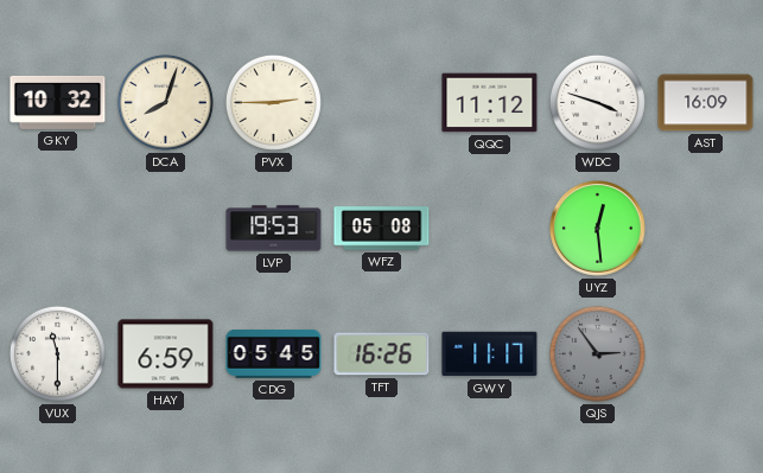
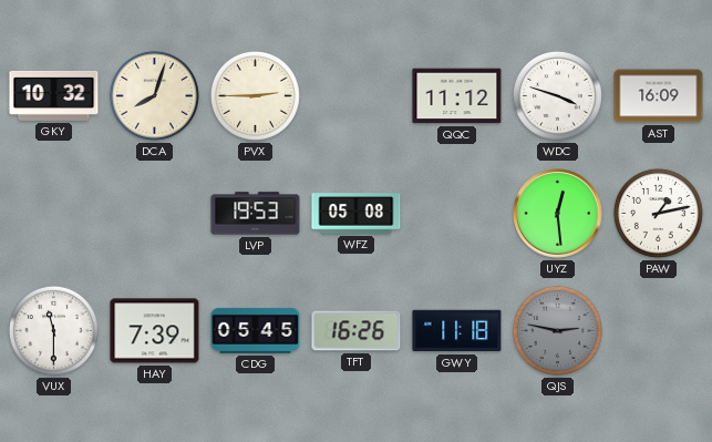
PAW: none -> 1:13 (658, 213)
HAY: 6:59 -> 7:39 (155, 331)
GWY: 11:17 -> 11:18 (457, 331)
QJS: 2:54 -> 2:47 (557, 330)
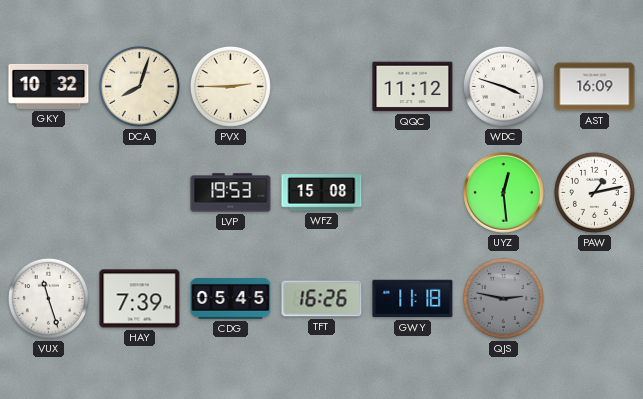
WFZ: 05:08 -> 15:08 (322, 193)
VUX: 11:30 -> 11:27 (48, 298)
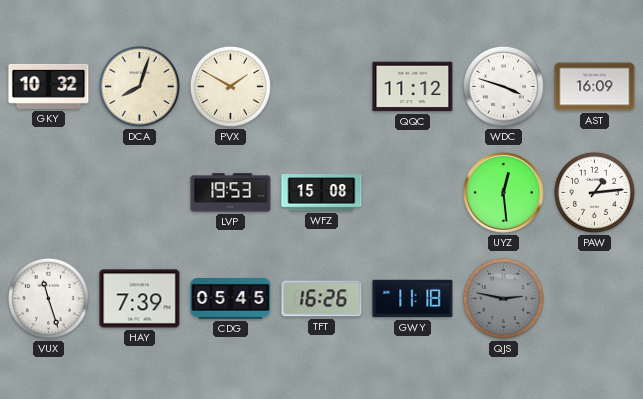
PVX: 2:45 -> 1:50 (230, 86)
PAW: 1:13 -> 1:14 (594, 192)
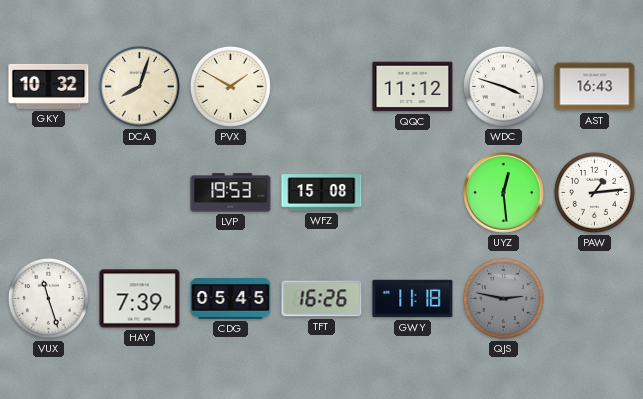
AST: 16:09 -> 16:43 (595, 87)
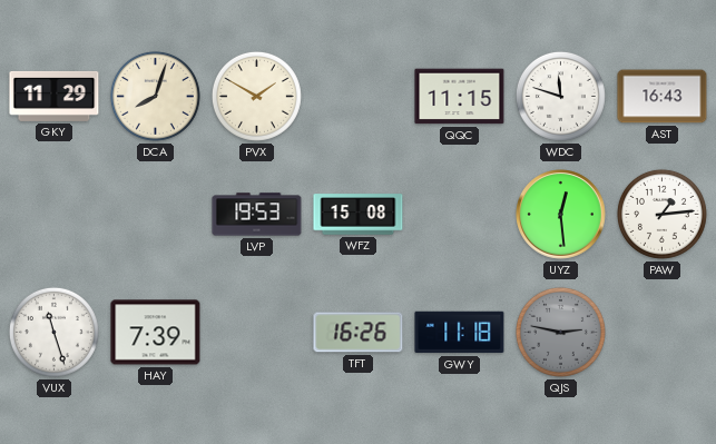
GKY: 10:32 -> 11:29 (55, 96)
QQC: 11:12 -> 11:15 (460, 97)
WDC: 3:48 -> 11:48 (560, 96)
CDG: 05:45 -> none (231, 298)
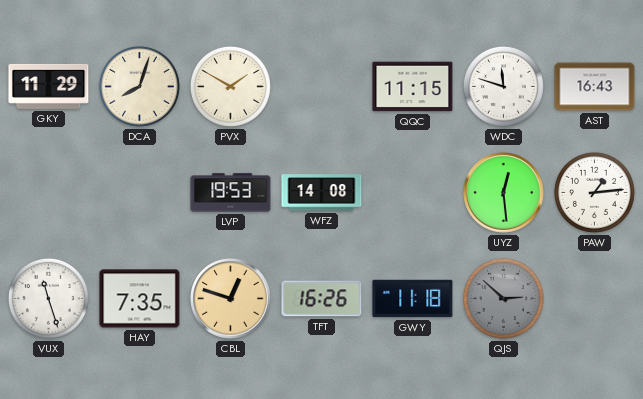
WFZ: 15:08 -> 14:08 (322, 193)
HAY: 7:39 -> 7:35 (140, 299)
CBL: none -> 12:48 (231, 299)
QJS: 2:47 -> 2:52 (503, 298)
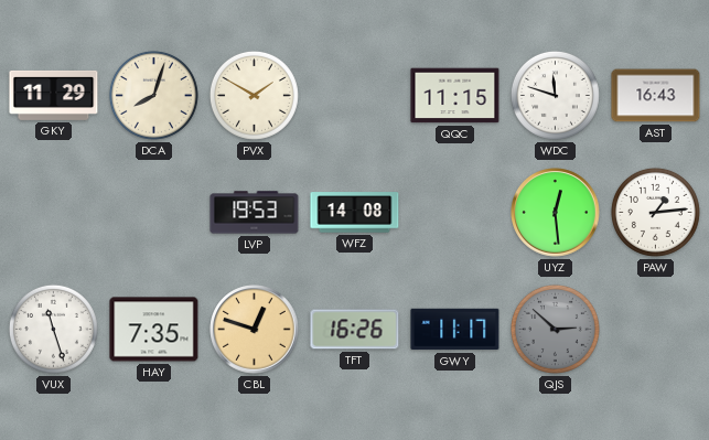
GWY: 11:18 -> 11:17 (455, 330)
